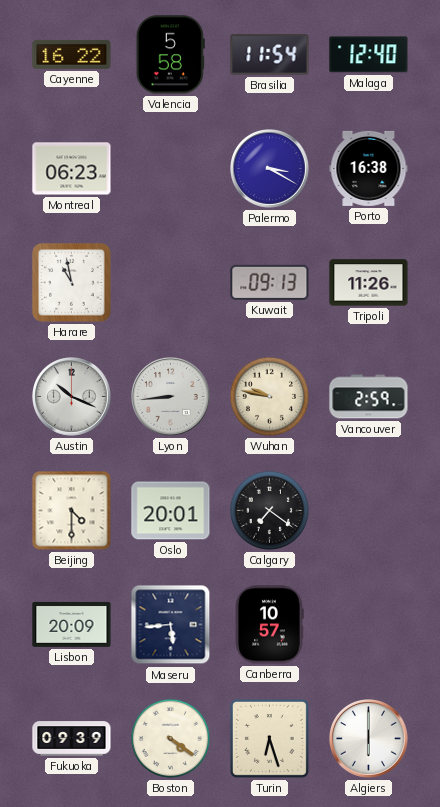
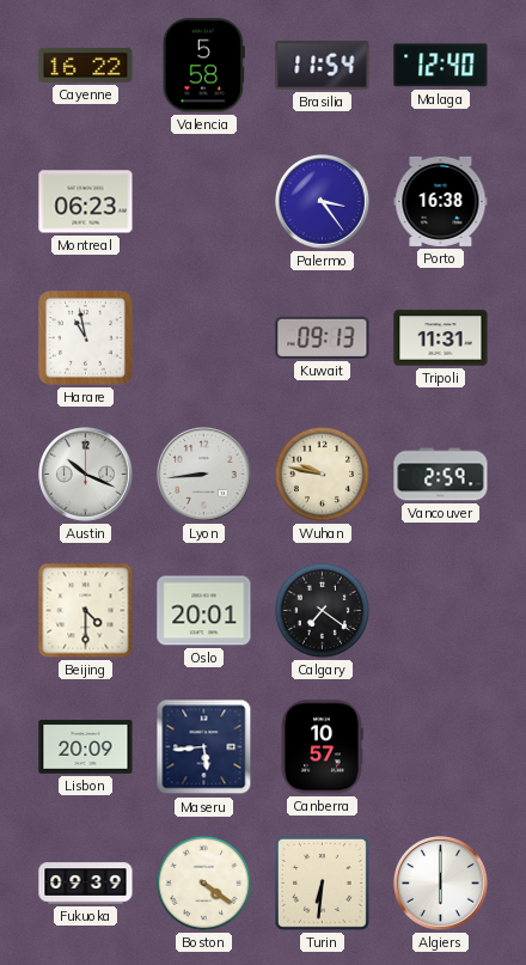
Palermo: 3:20 -> 3:24 (323, 202)
Tripoli: 11:26 -> 11:31 (441, 338)
Turin: 6:27 -> 6:31 (322, 882)
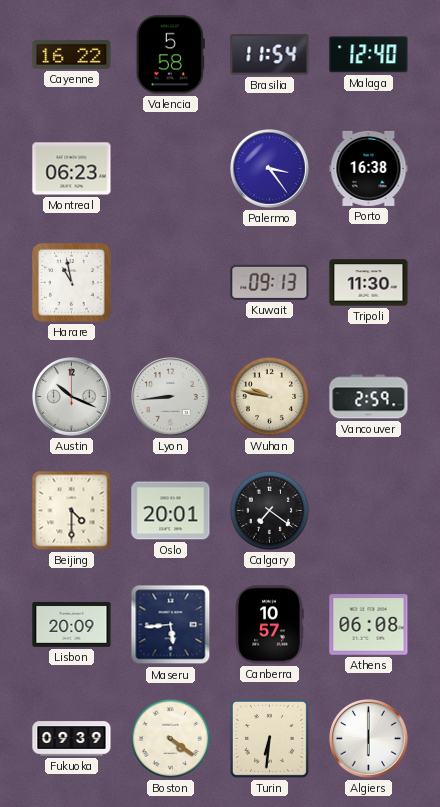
Tripoli: 11:31 -> 11:30 (369, 283)
Athens: none -> 06:08 (369, 625)
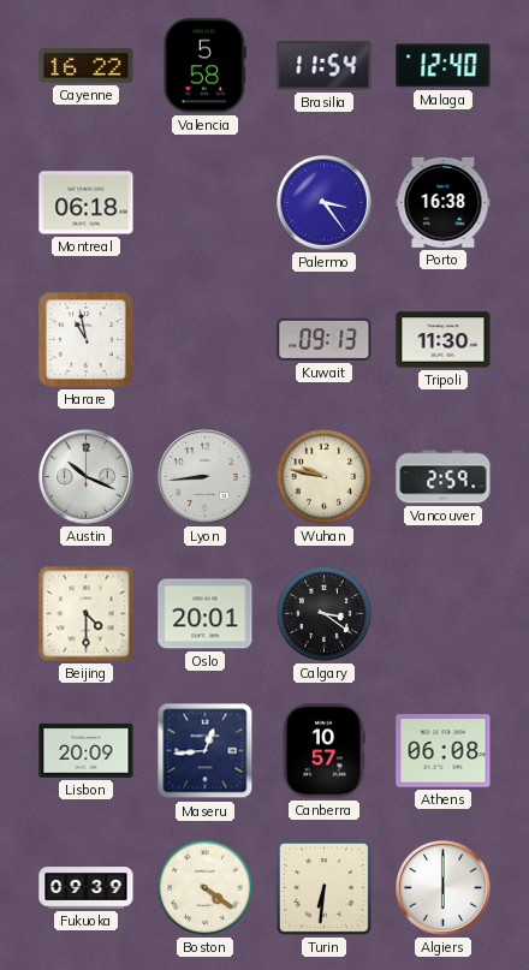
Montreal: 06:23 -> 06:18 (87, 203)
Calgary: 7:21 -> 3:21 (323, 613)
Maseru: 5:44 -> 12:44 (206, 751)
